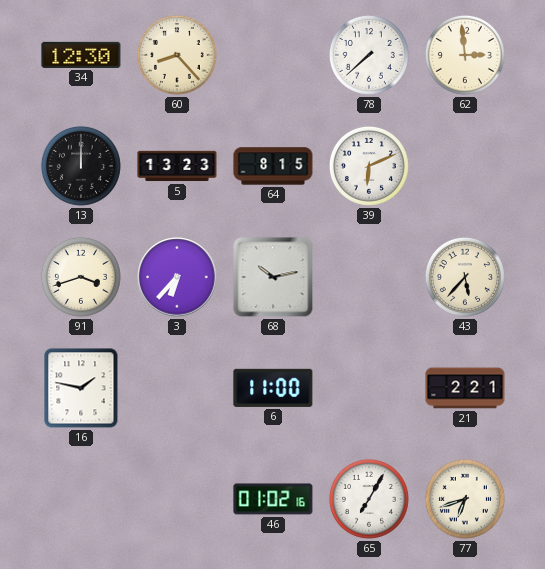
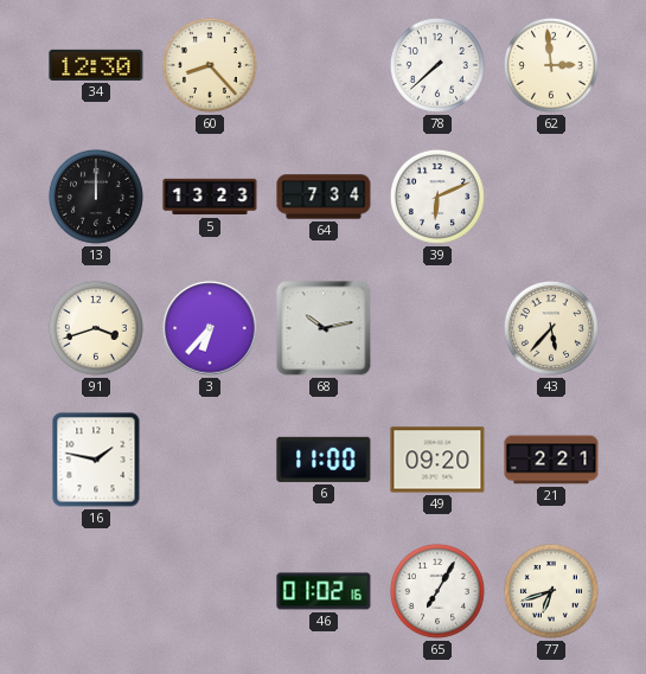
64: 8:15 -> 7:34 (324, 197)
49: none -> 09:20 (437, 460)
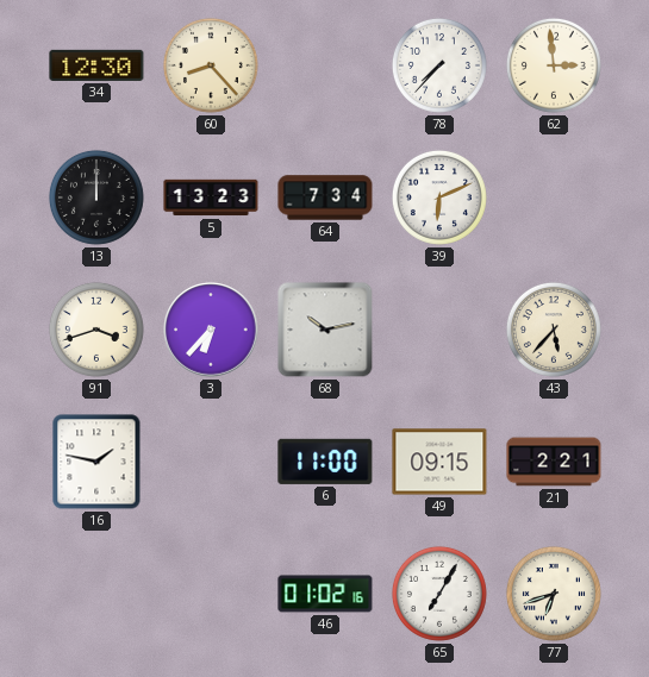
78: 7:38 -> 7:37 (439, 65)
49: 09:20 -> 09:15 (439, 462)
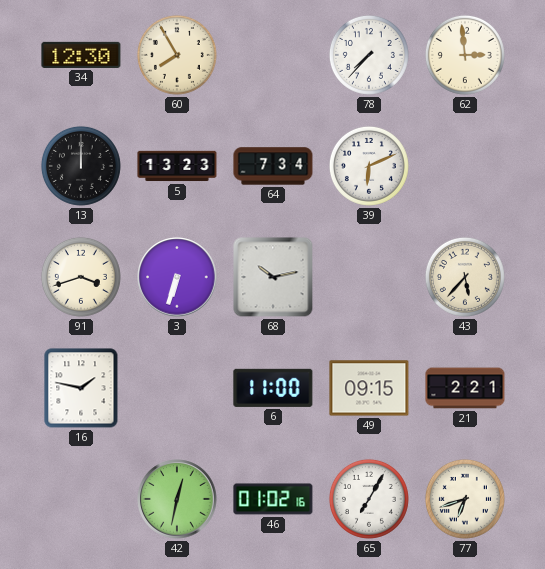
60: 8:23 -> 7:55 (177, 55)
3: 6:37 -> 6:33 (177, 277)
42: none -> 12:32 (177, 499)
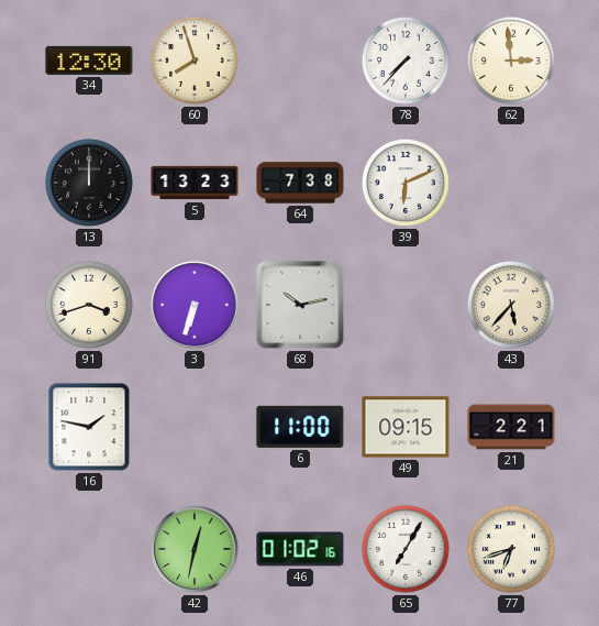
60: 7:55 -> 7:57 (195, 61)
64: 7:34 -> 7:38 (300, 183)
